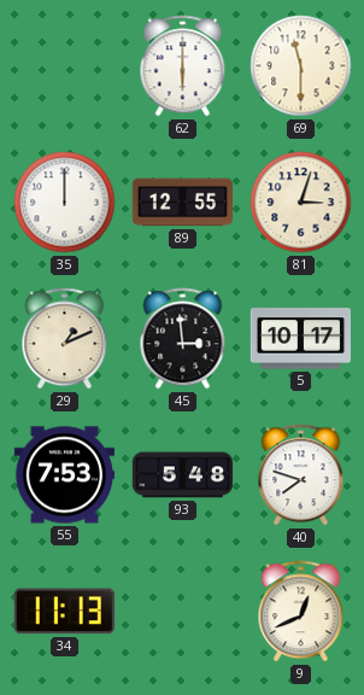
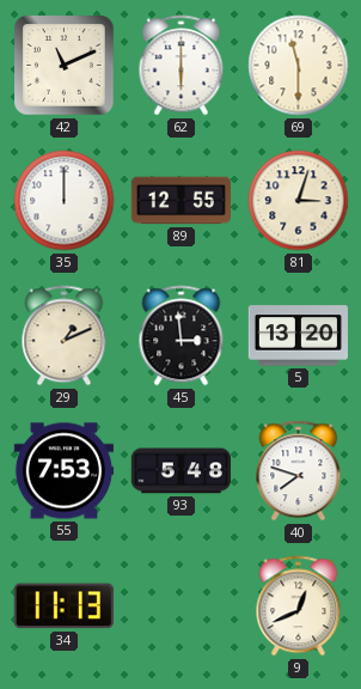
42: none -> 11:11 (65, 66)
5: 10:17 -> 13:20 (298, 336)
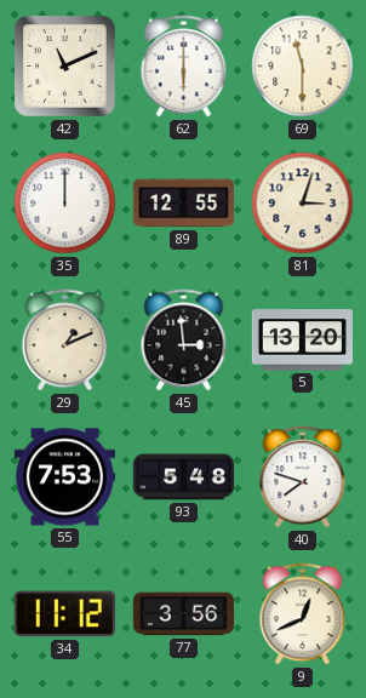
34: 11:13 -> 11:12 (64, 614)
77: none -> 3:56 (183, 614)
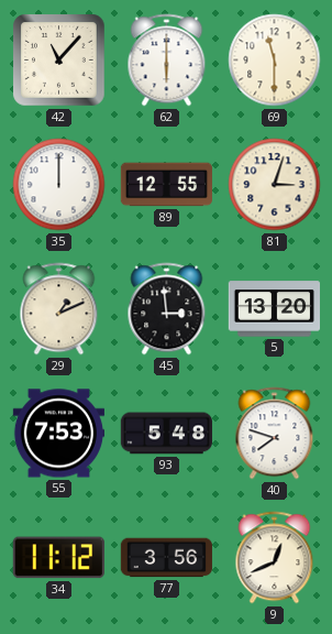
42: 11:11 -> 11:07 (59, 61)
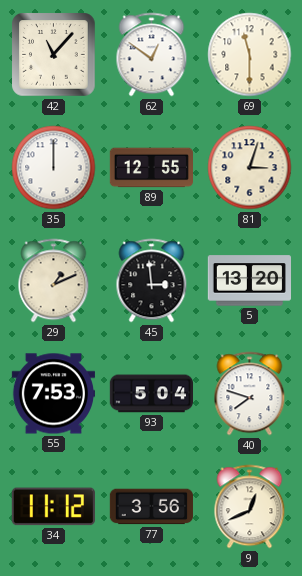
62: 6:00 -> 12:51 (152, 55)
93: 5:48 -> 5:04 (151, 394)
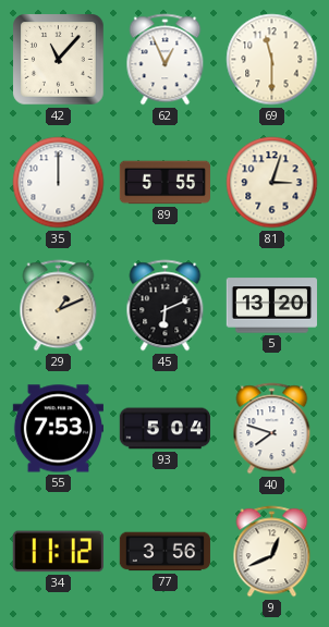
62: 12:51 -> 12:56 (166, 60)
89: 12:55 -> 5:55 (164, 183)
45: 2:59 -> 6:11 (166, 306)
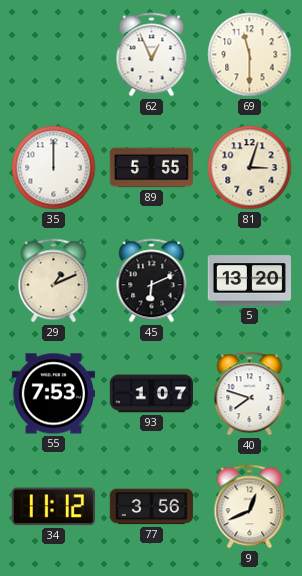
42: 11:07 -> none (59, 60)
93: 5:04 -> 1:07 (151, 394)
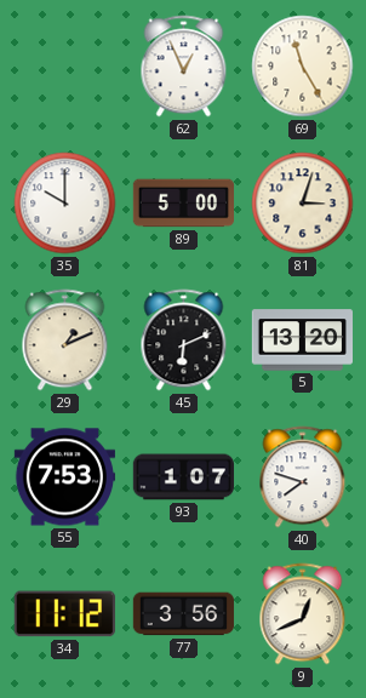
69: 11:30 -> 11:25 (303, 67)
35: 12:00 -> 10:00 (65, 204)
89: 5:55 -> 5:00 (183, 204)
